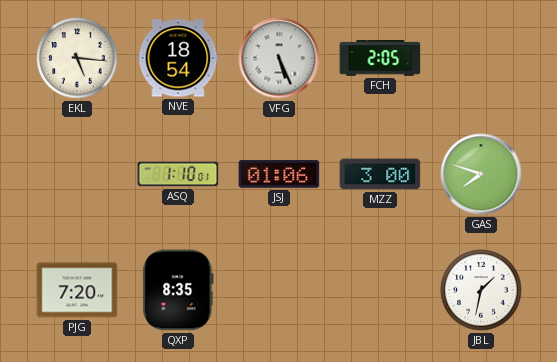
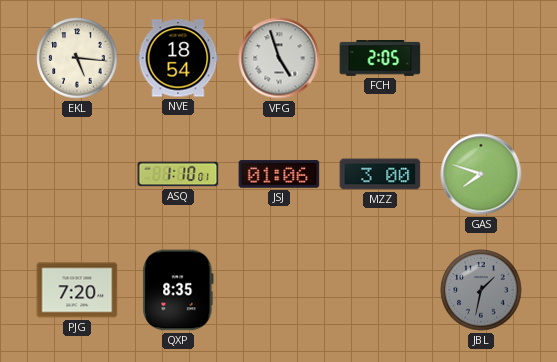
VFG: 5:26 -> 4:57 (279, 58)
JBL dial: white -> grey (481, 290)
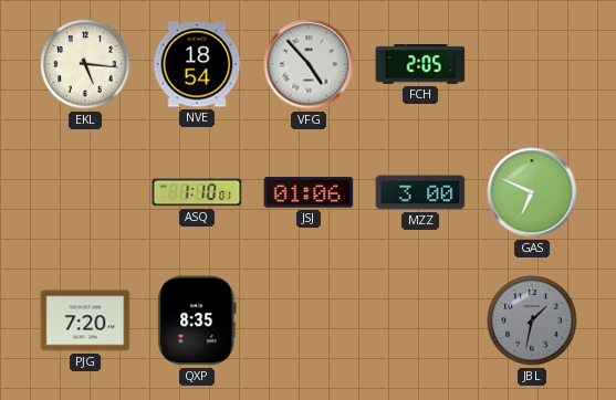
VFG: 4:57 -> 4:53 (309, 64)
GAS: 7:48 -> 6:49 (532, 192)
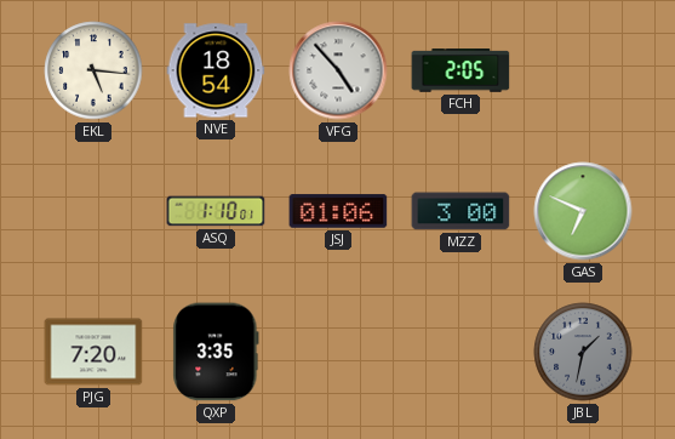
QXP: 8:35 -> 3:35 (216, 352)
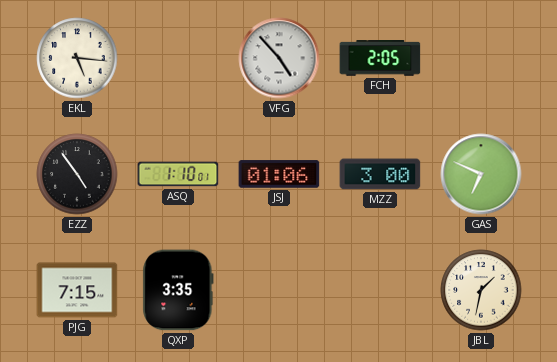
NVE: 18:54 -> none (216, 70)
EZZ: none -> 4:54 (77, 174)
PJG: 7:20 -> 7:15 (77, 290)
JBL dial: grey -> cream (481, 290)
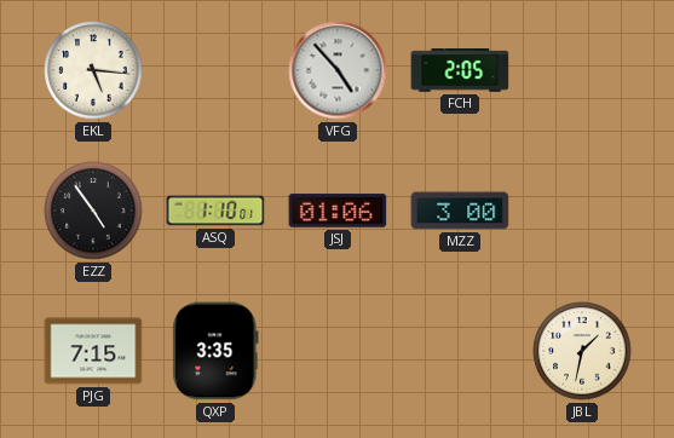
GAS: 6:49 -> none (481, 174)
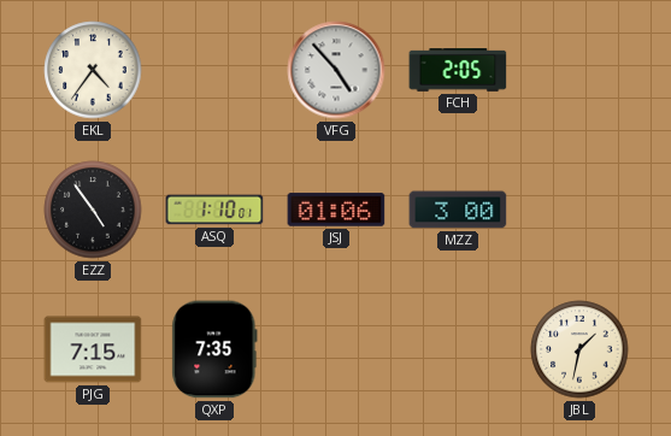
EKL: 5:16 -> 4:36 (93, 70)
QXP: 3:35 -> 7:35 (214, 349)
